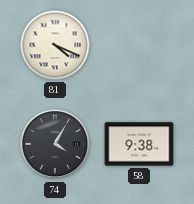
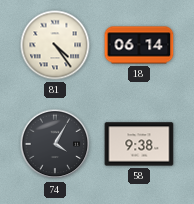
81: 4:19 -> 4:24 (55, 45)
18: none -> 06:14 (139, 45)
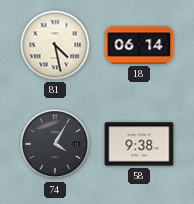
81: 4:24 -> 4:28 (55, 45)
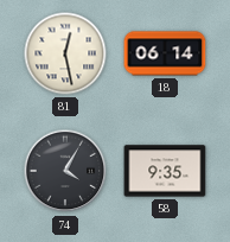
81: 4:28 -> 12:28 (65, 53)
58: 9:38 -> 9:35 (165, 171)
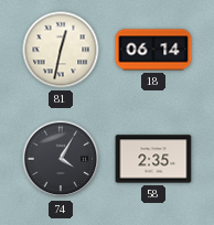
81: 12:28 -> 12:32 (61, 50)
58: 9:35 -> 2:35 (153, 159)
